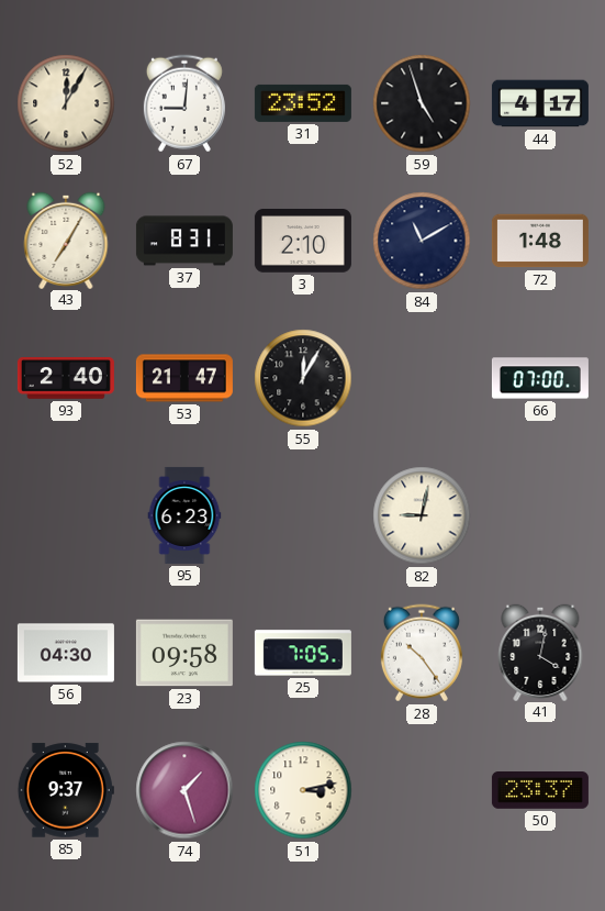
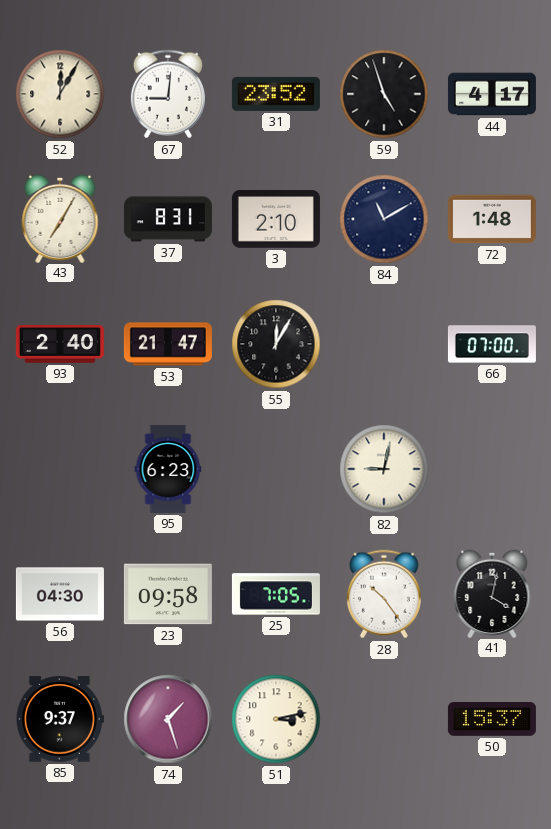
50: 23:37 -> 15:37 (492, 720)
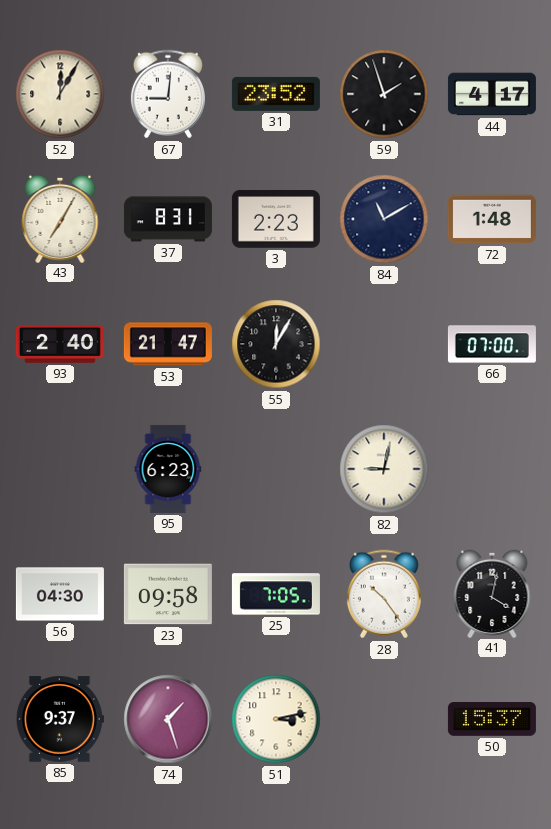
59: 4:57 -> 1:57 (384, 94)
3: 2:10 -> 2:23 (276, 219)
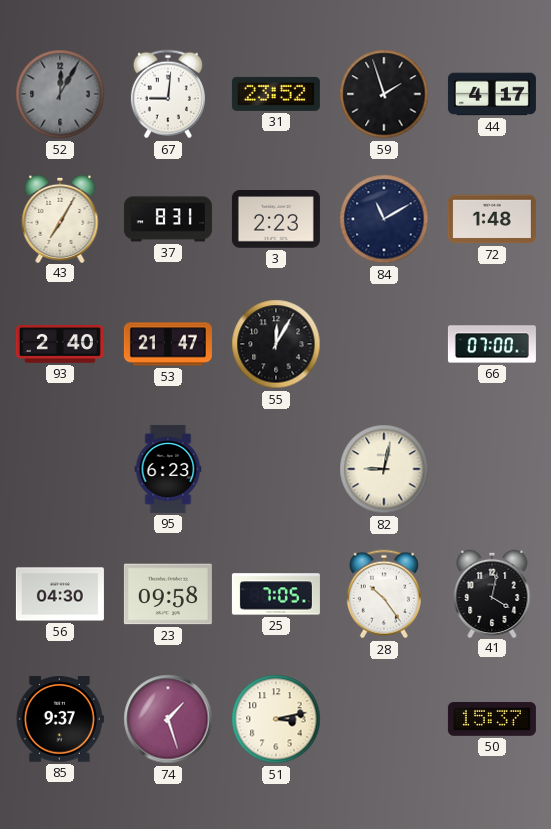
52 dial: cream -> grey (60, 94)
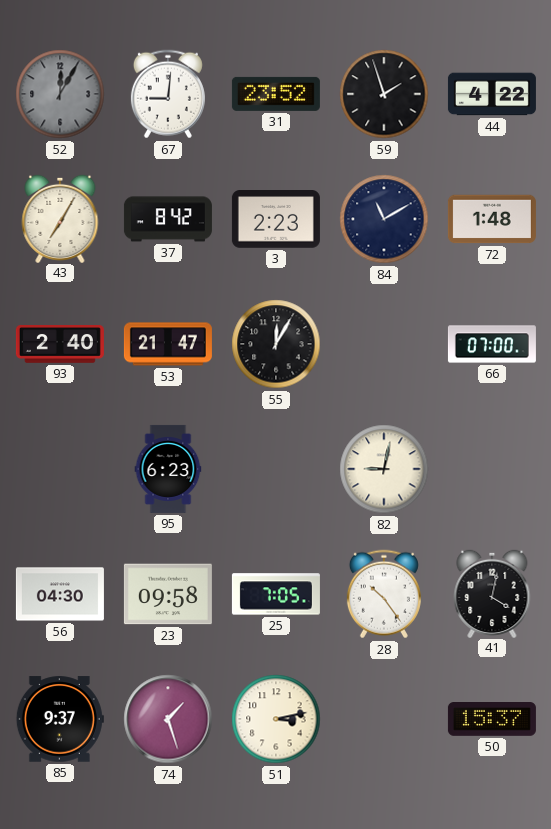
44: 4:17 -> 4:22 (492, 94)
37: 8:31 -> 8:42 (168, 219)
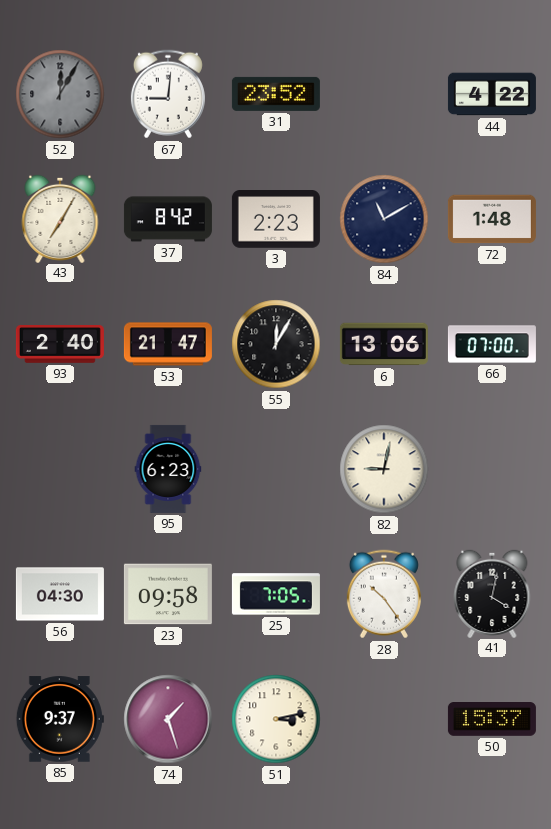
59: 1:57 -> none (384, 94)
6: none -> 13:06 (384, 344)
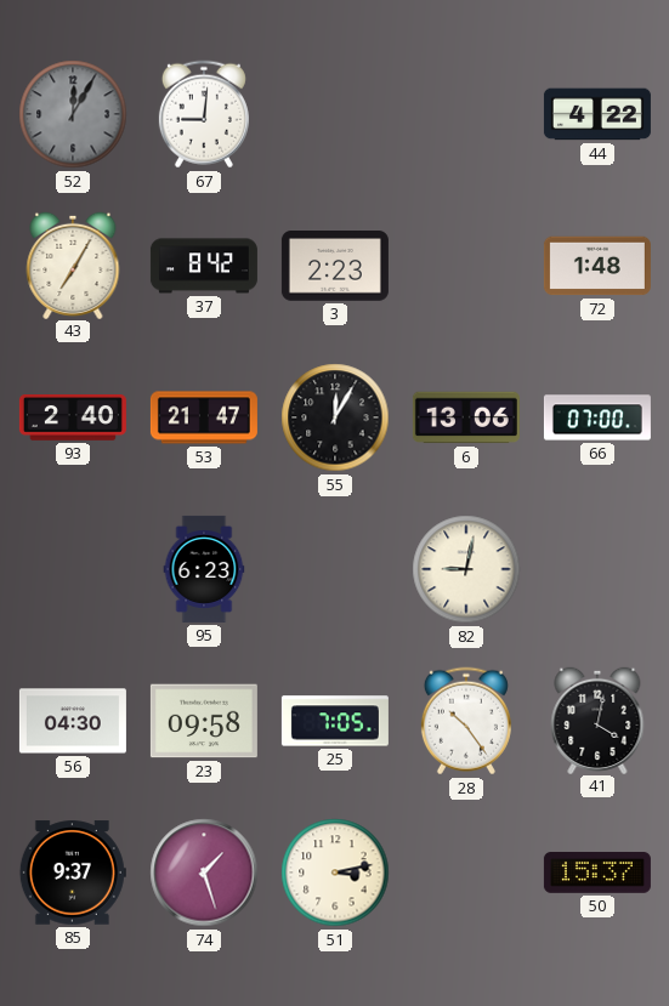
31: 23:52 -> none (276, 94)
84: 11:10 -> none (384, 219)
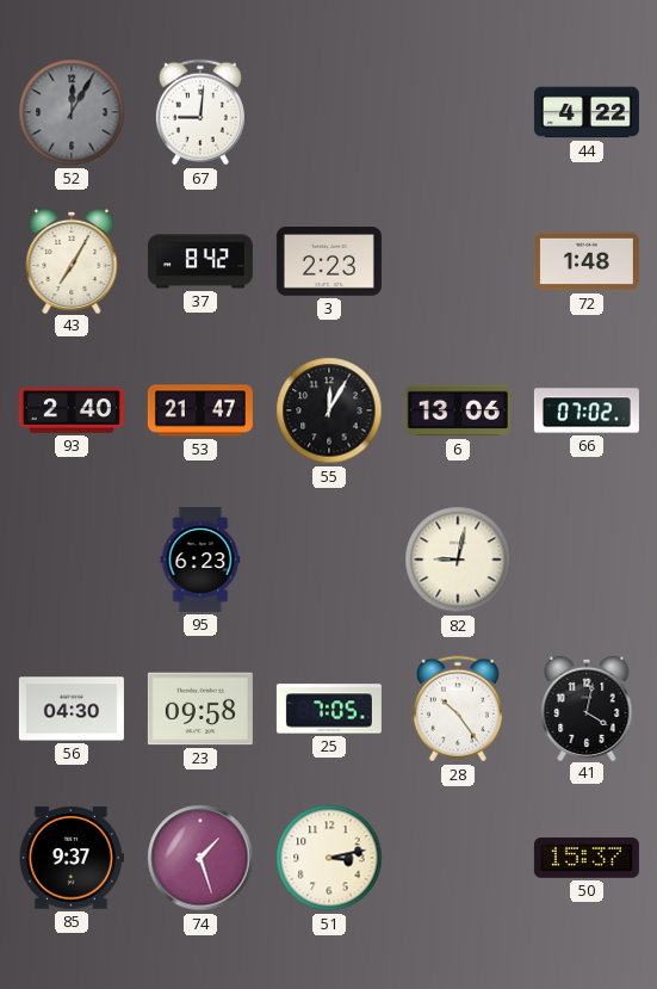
66: 07:00 -> 07:02 (587, 410)
